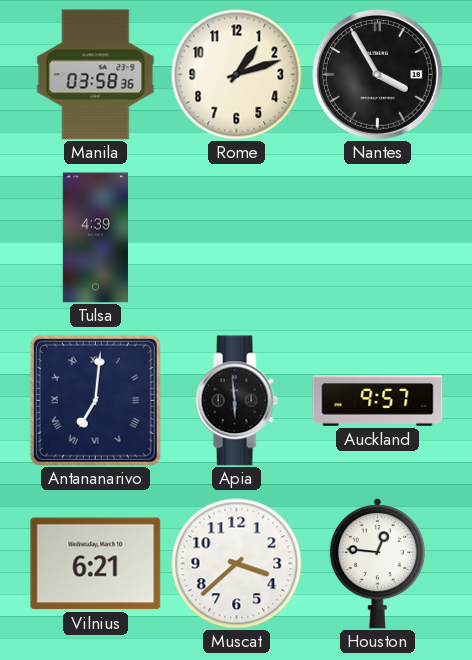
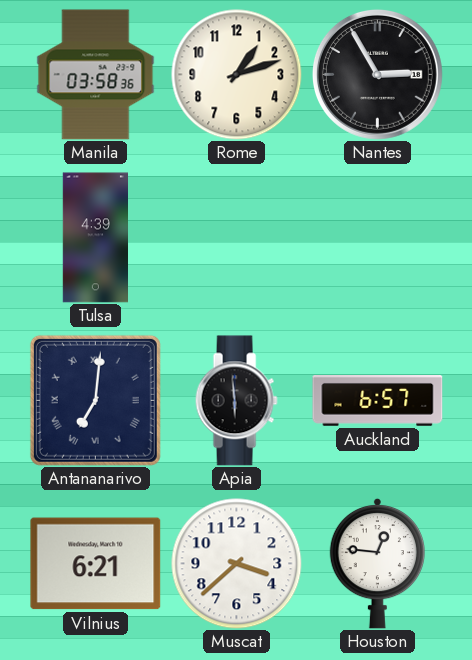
Nantes: 3:55 -> 2:55 (377, 74)
Auckland: 9:57 -> 6:57 (378, 401)
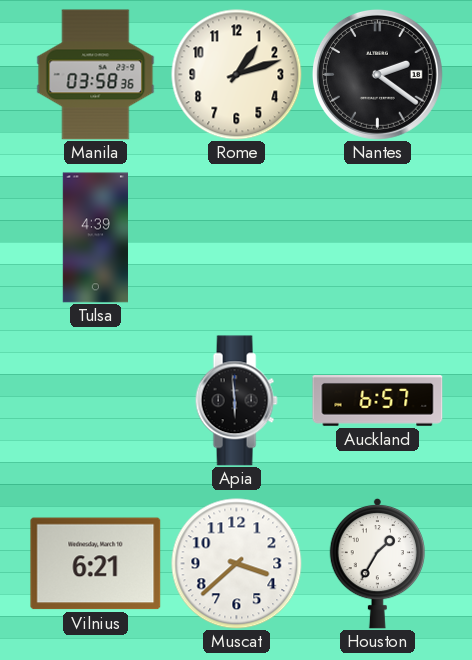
Nantes: 2:55 -> 2:21 (377, 74)
Antananarivo: 7:01 -> none (95, 400)
Houston: 12:46 -> 1:35 (377, 563)
